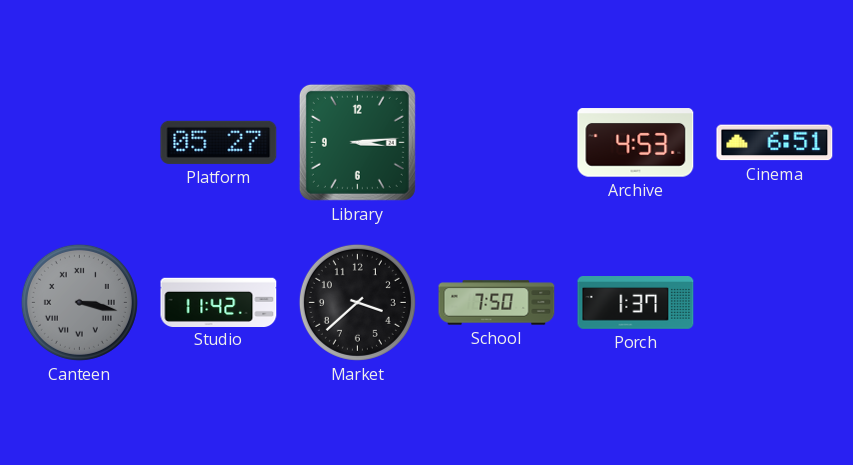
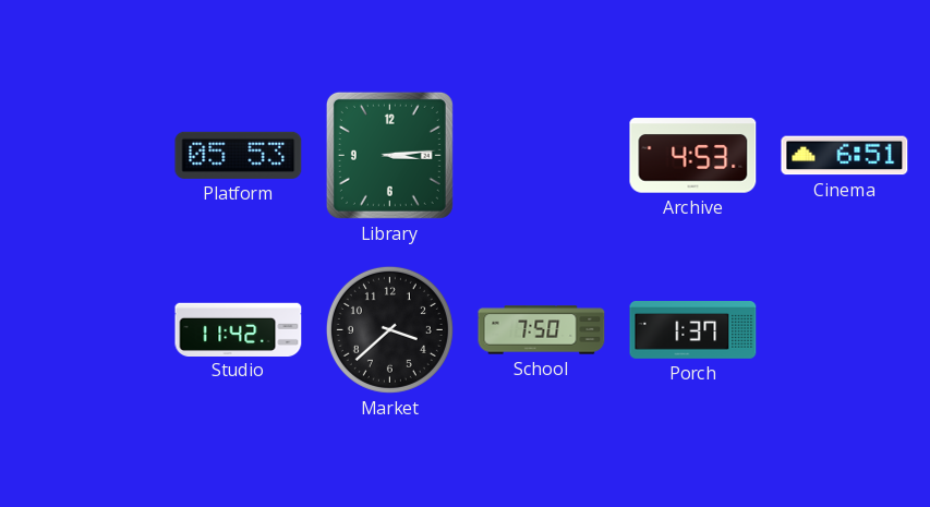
Platform: 05:27 -> 05:53 (239, 155)
Canteen: 3:17 -> none (79, 302)
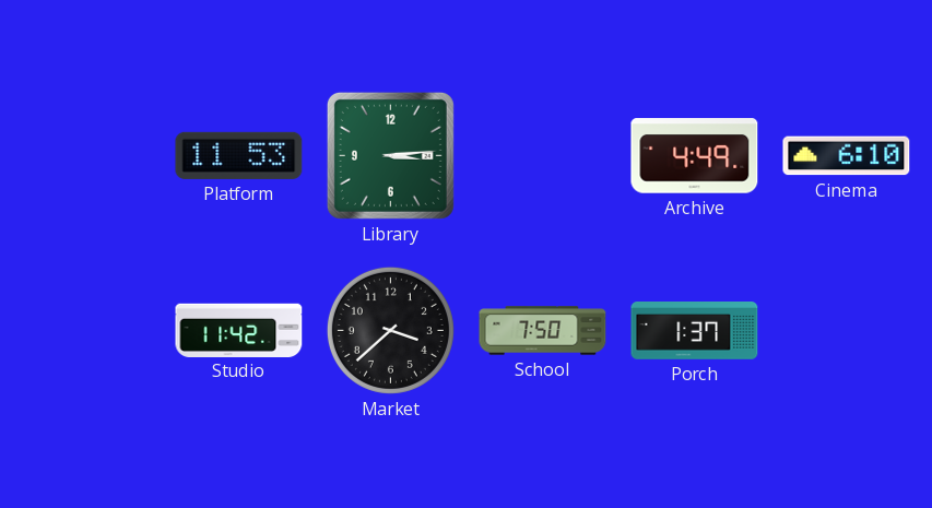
Platform: 05:53 -> 11:53 (239, 155)
Archive: 4:53 -> 4:49 (695, 156)
Cinema: 6:51 -> 6:10 (847, 156)
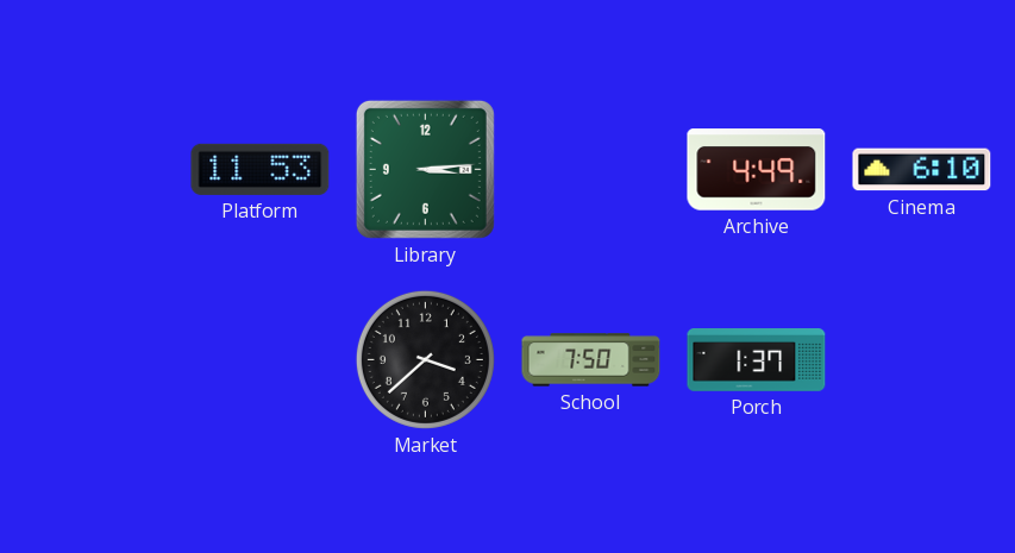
Studio: 11:42 -> none (239, 330)
